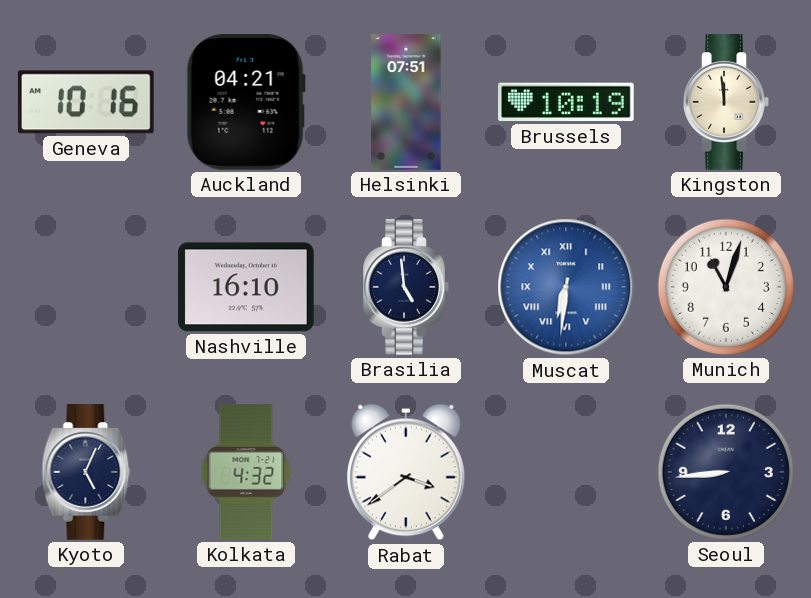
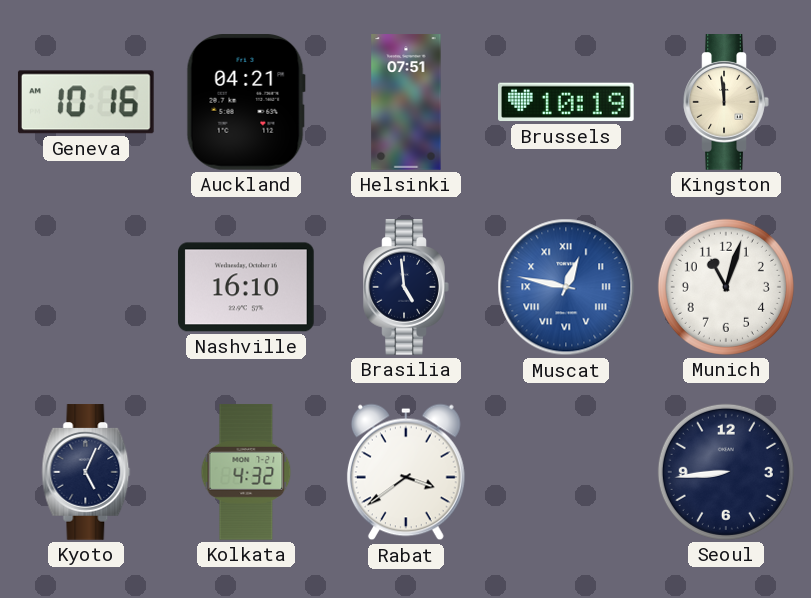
Muscat: 6:31 -> 12:47 (566, 287)
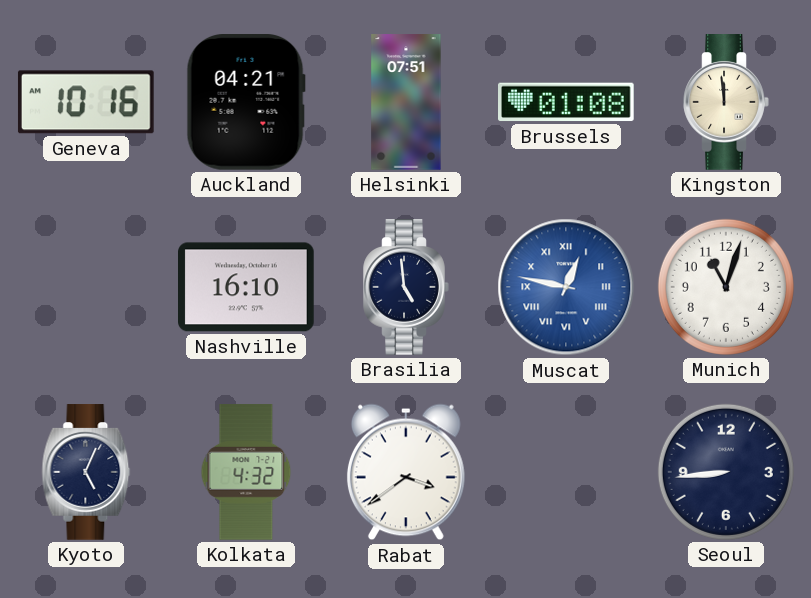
Brussels: 10:19 -> 01:08 (567, 102)
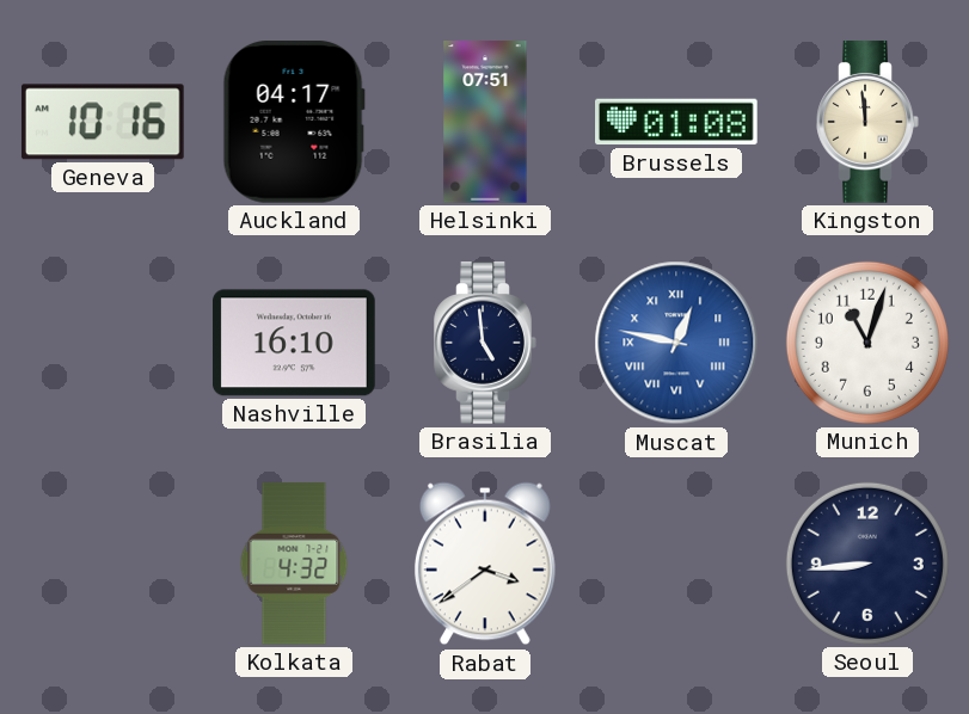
Auckland: 04:21 -> 04:17 (294, 123)
Kyoto: 5:04 -> none (86, 472)
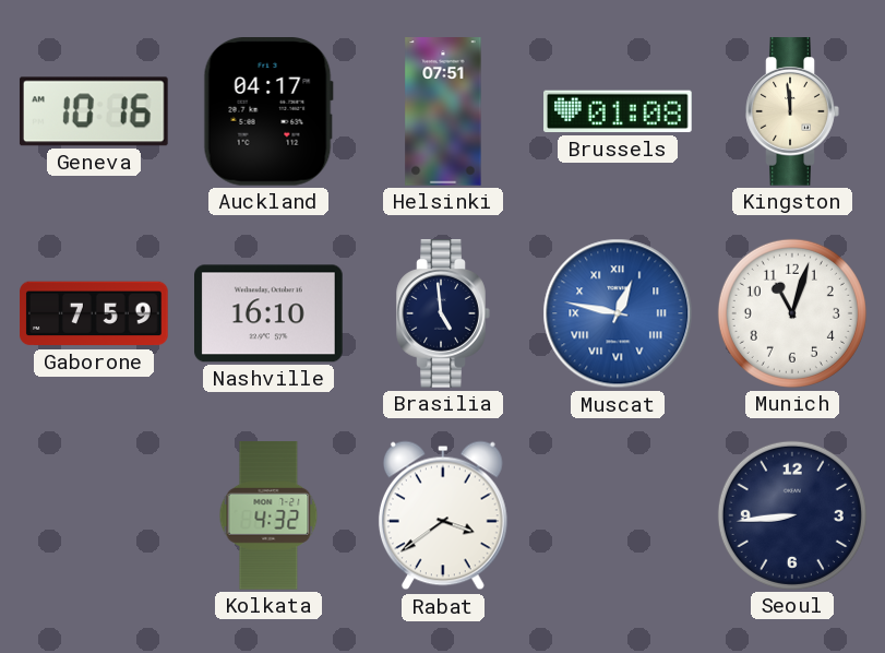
Gaborone: none -> 7:59 (94, 313)
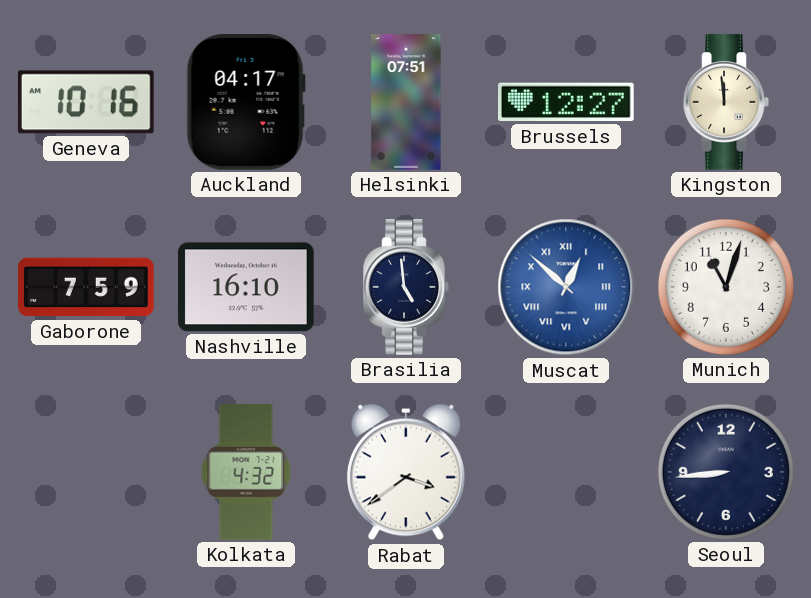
Brussels: 01:08 -> 12:27 (567, 102)
Muscat: 12:47 -> 12:52 (566, 287)
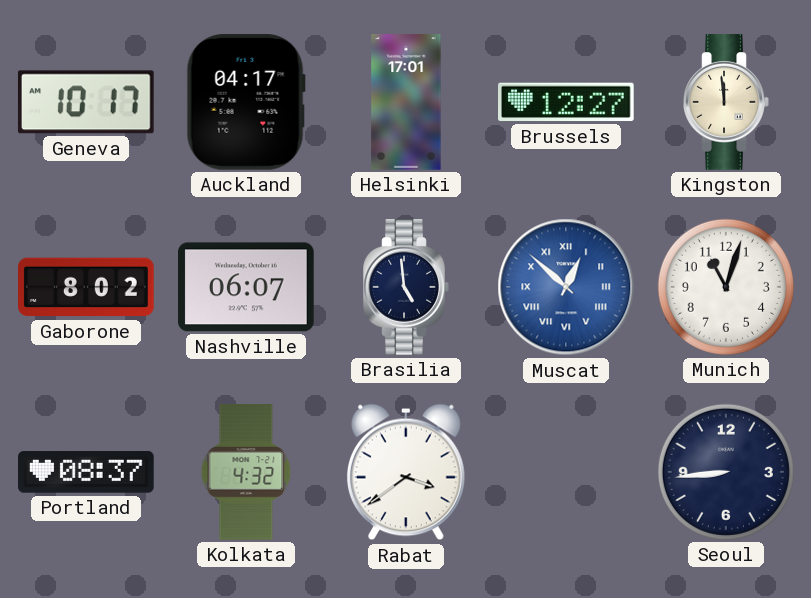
Geneva: 10:16 -> 10:17 (86, 102)
Helsinki: 07:51 -> 17:01 (406, 102)
Gaborone: 7:59 -> 8:02 (86, 287)
Nashville: 16:10 -> 06:07 (247, 287)
Portland: none -> 08:37 (86, 472)
